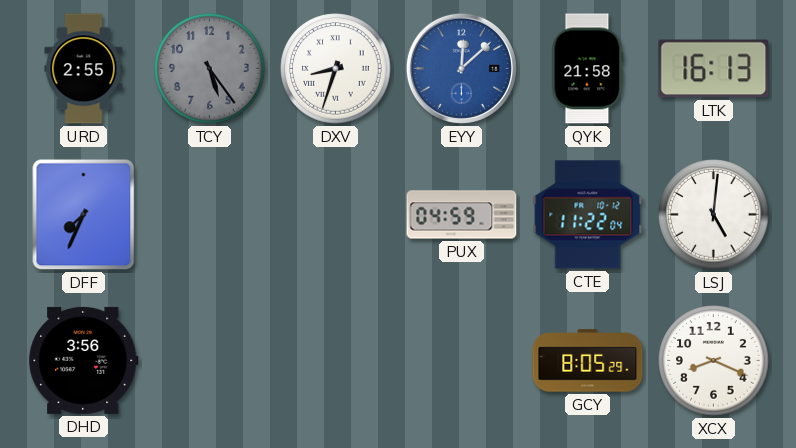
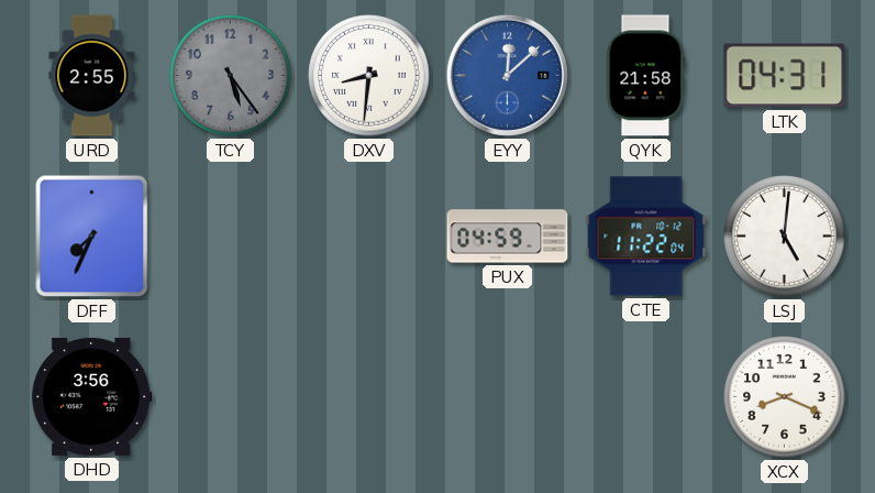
DXV: 8:33 -> 8:31 (369, 76)
LTK: 16:13 -> 04:31 (785, 76)
GCY: 8:05 -> none (588, 361)
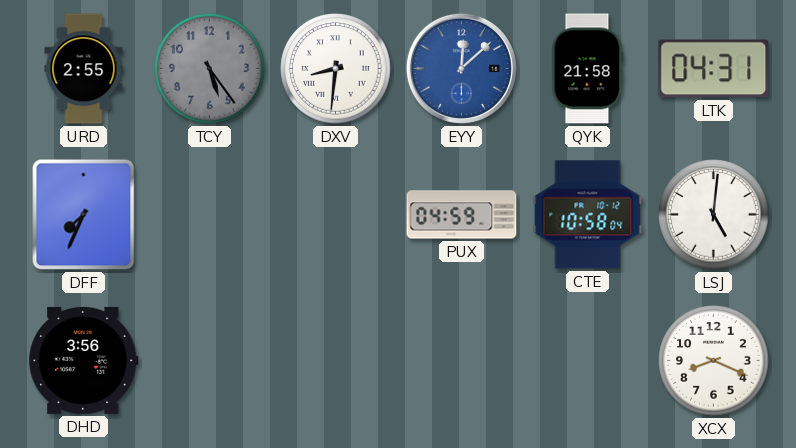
CTE: 11:22 -> 10:58 (588, 215)
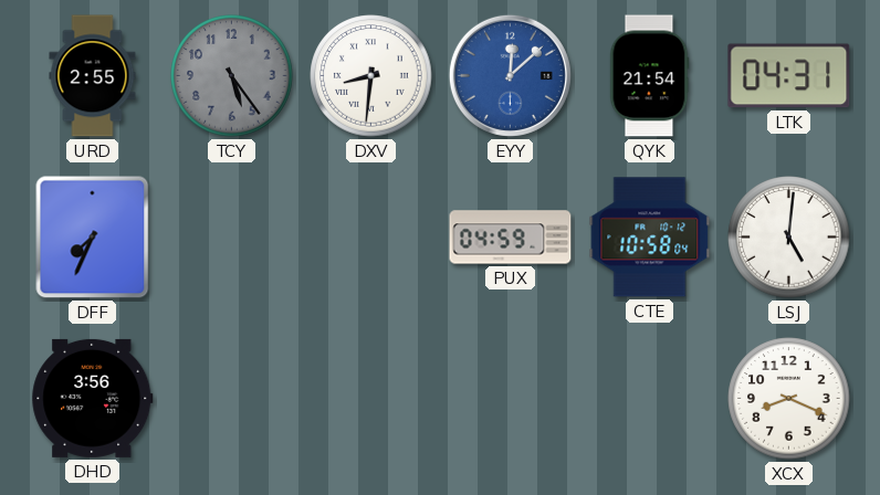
QYK: 21:58 -> 21:54 (650, 76)
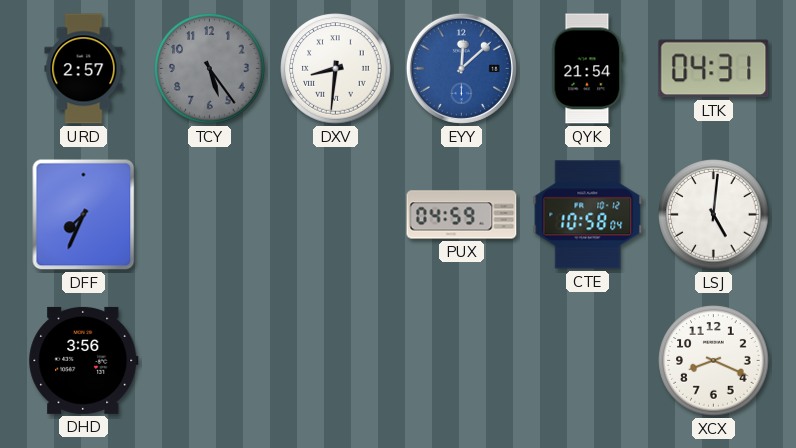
URD: 2:55 -> 2:57 (84, 69)
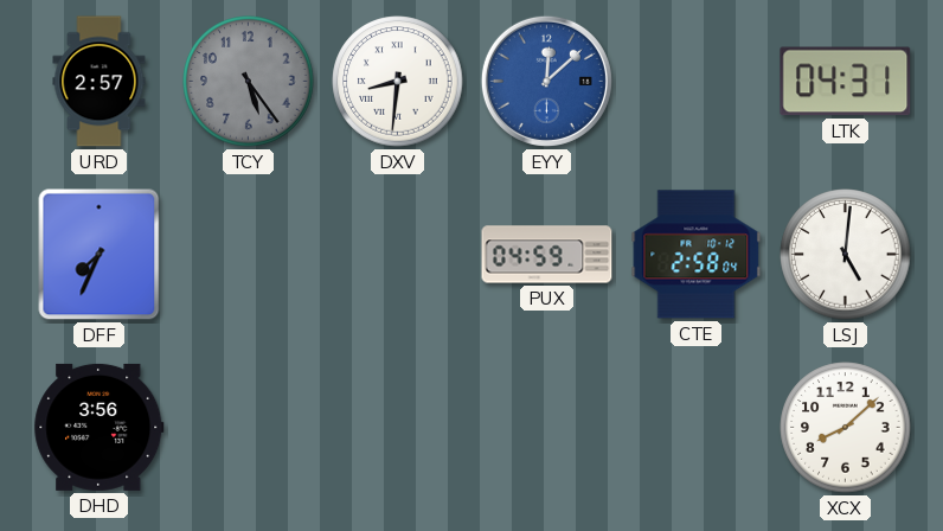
QYK: 21:54 -> none (588, 69)
CTE: 10:58 -> 2:58 (697, 255)
XCX: 8:19 -> 8:08 (846, 428)
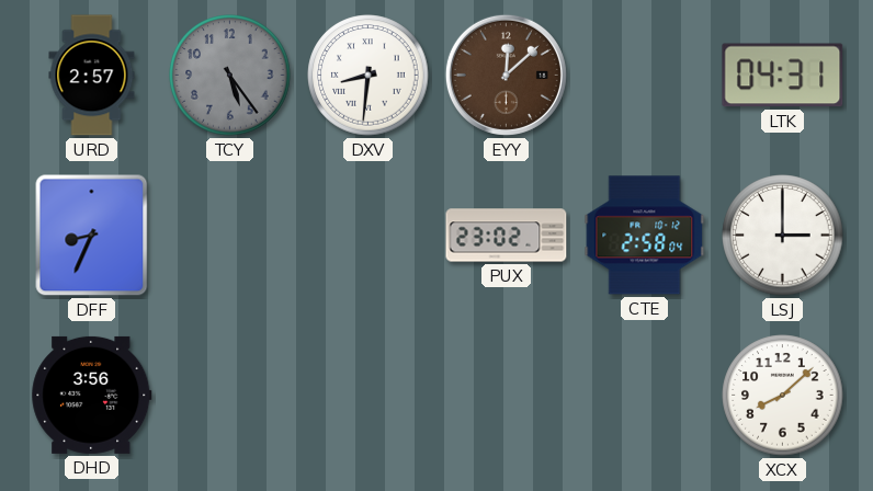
EYY dial: blue -> brown (506, 75)
DFF: 7:34 -> 8:34 (92, 236)
PUX: 04:59 -> 23:02 (507, 236)
LSJ: 5:01 -> 3:00 (783, 236)
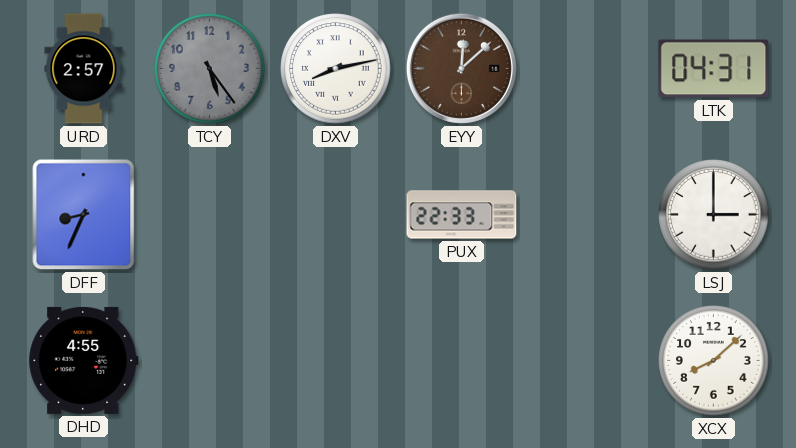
DXV: 8:31 -> 8:13 (336, 69)
PUX: 23:02 -> 22:33 (462, 215)
CTE: 2:58 -> none (645, 236)
DHD: 3:56 -> 4:55 (84, 360)
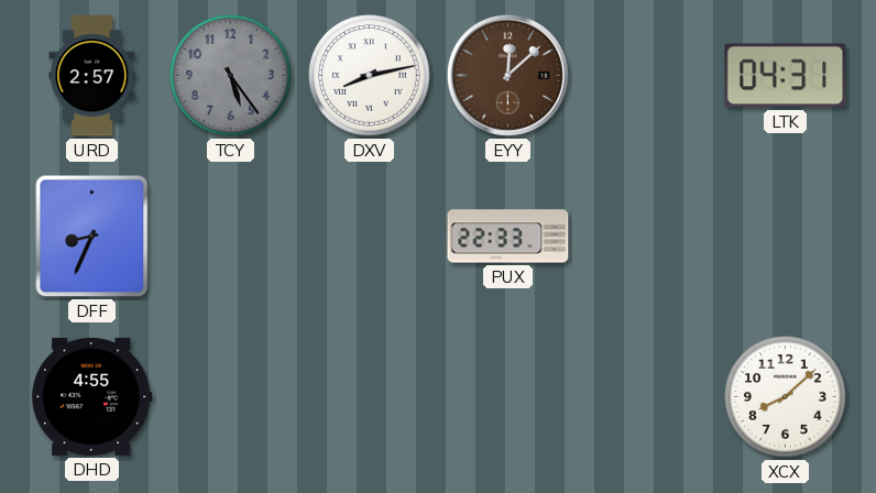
LSJ: 3:00 -> none (714, 215)
